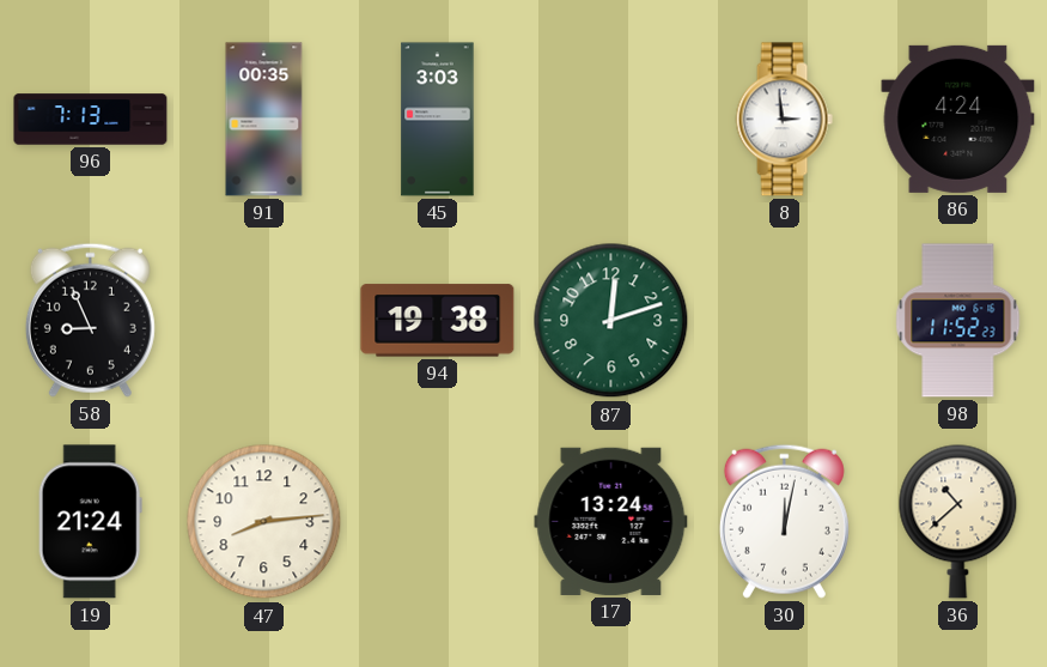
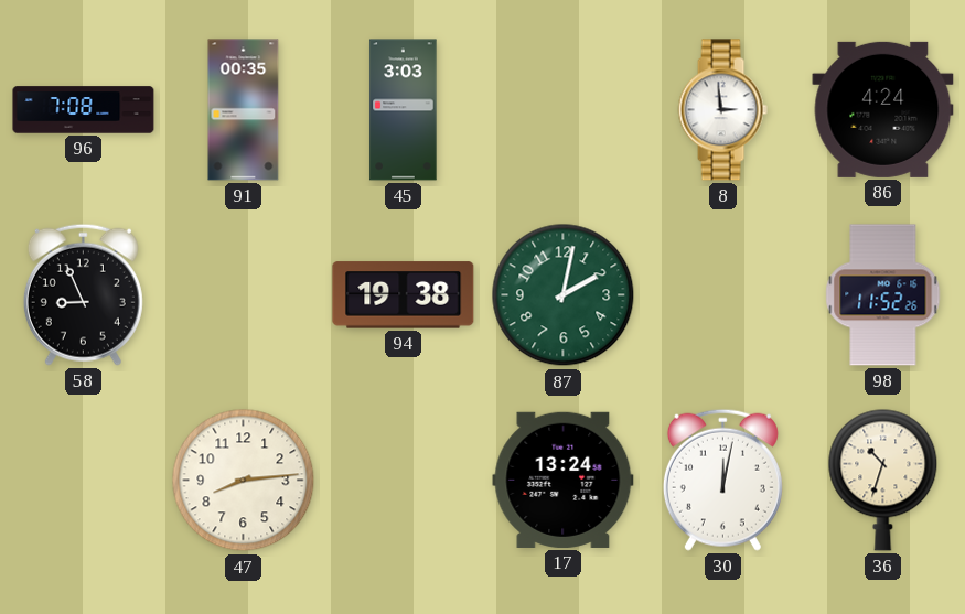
96: 7:13 -> 7:08 (84, 110)
87: 12:12 -> 2:02 (564, 295)
98: 11:52:23 -> 11:52:26 (883, 295)
19: 21:24 -> none (90, 522)
36: 10:38 -> 10:33 (883, 480)
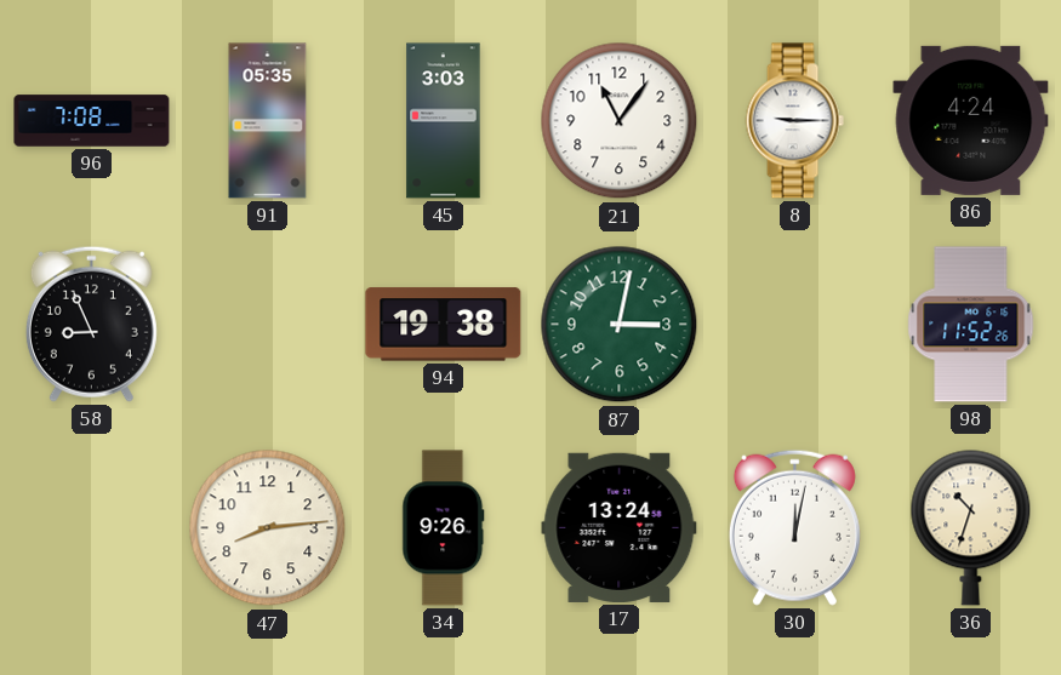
91: 00:35 -> 05:35 (268, 121)
21: none -> 11:06 (620, 121)
8: 2:59 -> 9:15 (794, 121)
87: 2:02 -> 3:02 (620, 325)
34: none -> 9:26 (444, 528)
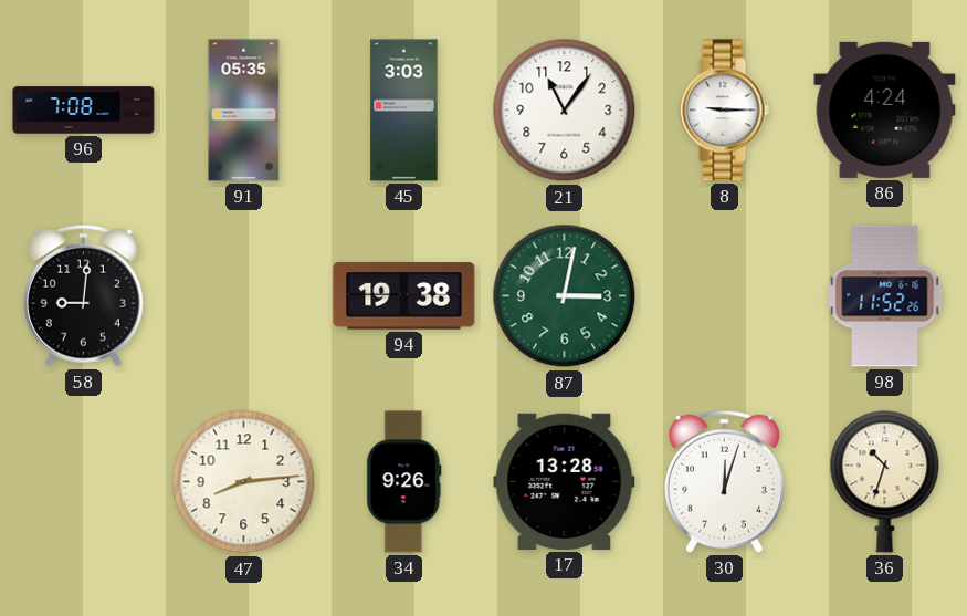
58: 8:56 -> 9:01 (83, 295)
17: 13:24 -> 13:28 (565, 481)
30: 12:02 -> 12:03 (724, 481)
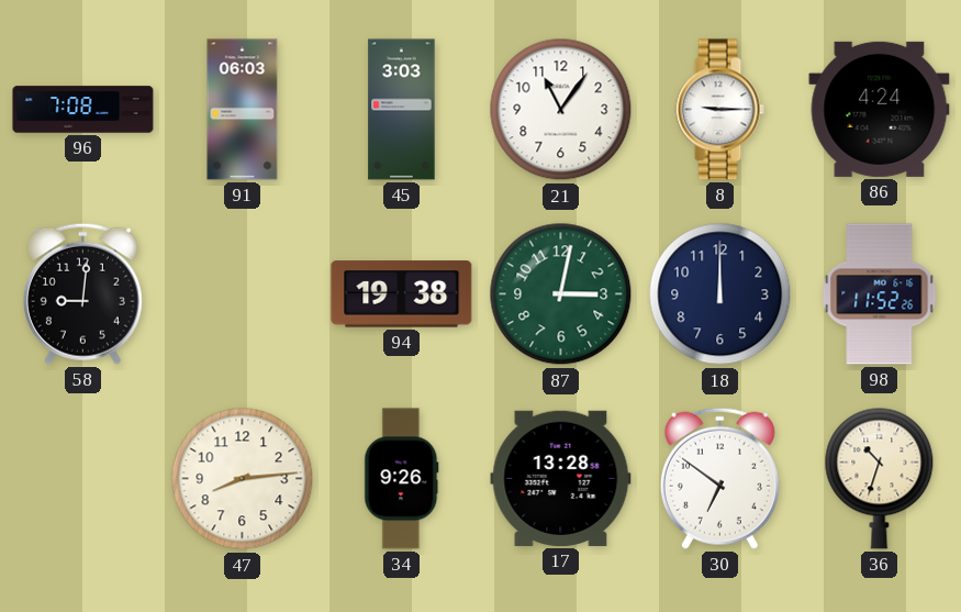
91: 05:35 -> 06:03 (243, 110)
18: none -> 12:00 (720, 294)
30: 12:03 -> 6:51 (719, 478)
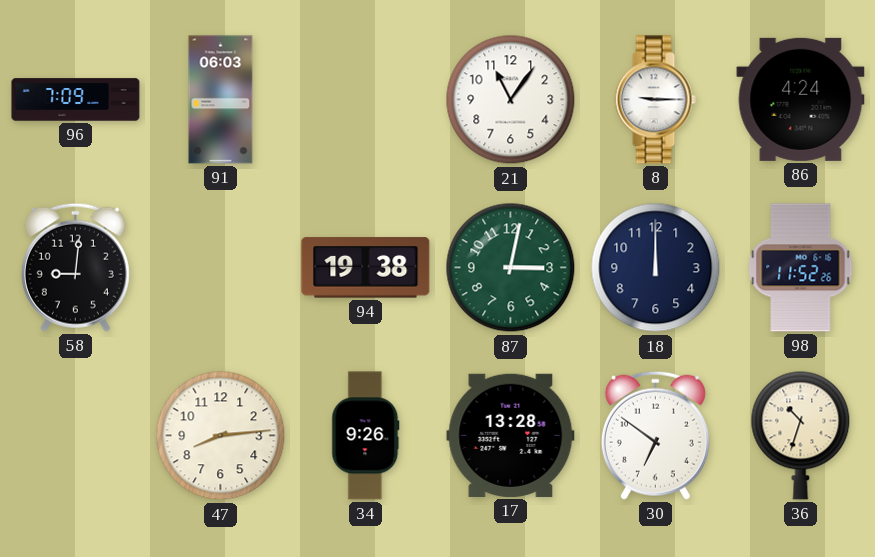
96: 7:08 -> 7:09 (76, 100)
45: 3:03 -> none (402, 110)
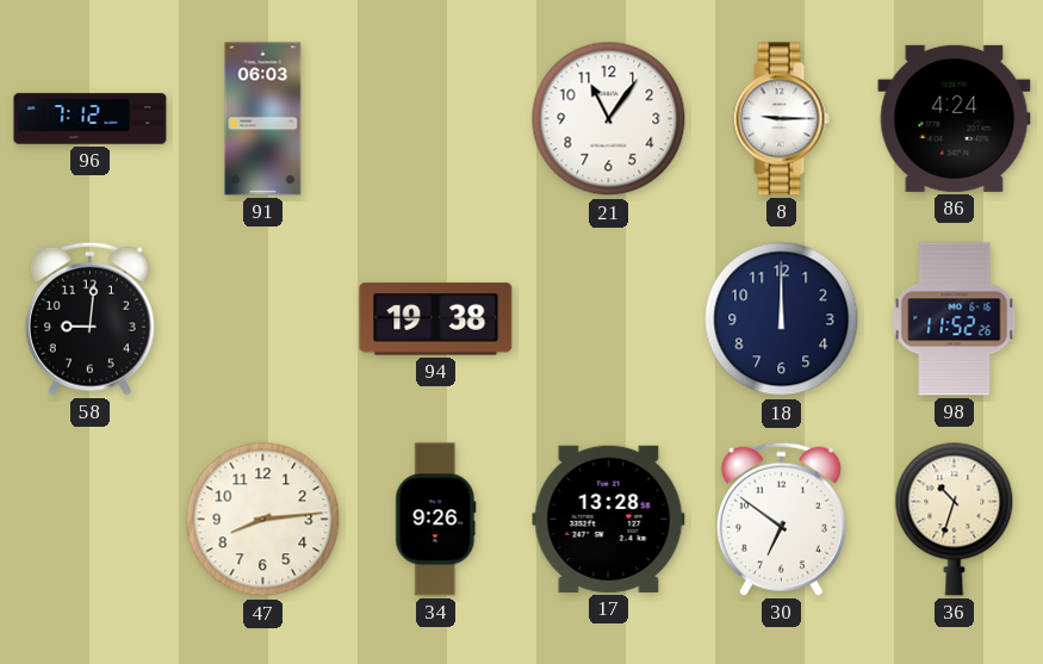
96: 7:09 -> 7:12 (91, 119)
87: 3:02 -> none (511, 268)
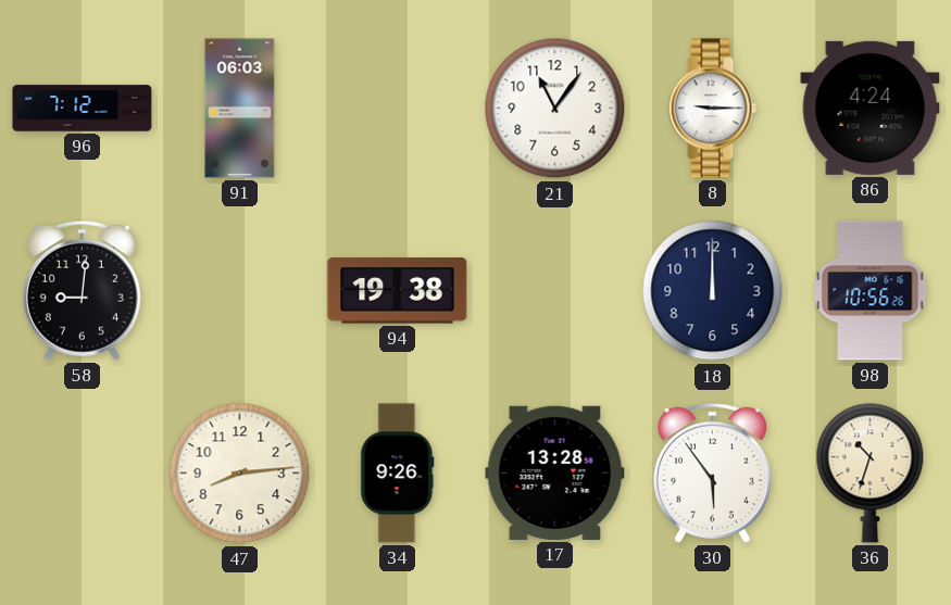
98: 11:52 -> 10:56 (871, 291)
30: 6:51 -> 5:54 (712, 472)
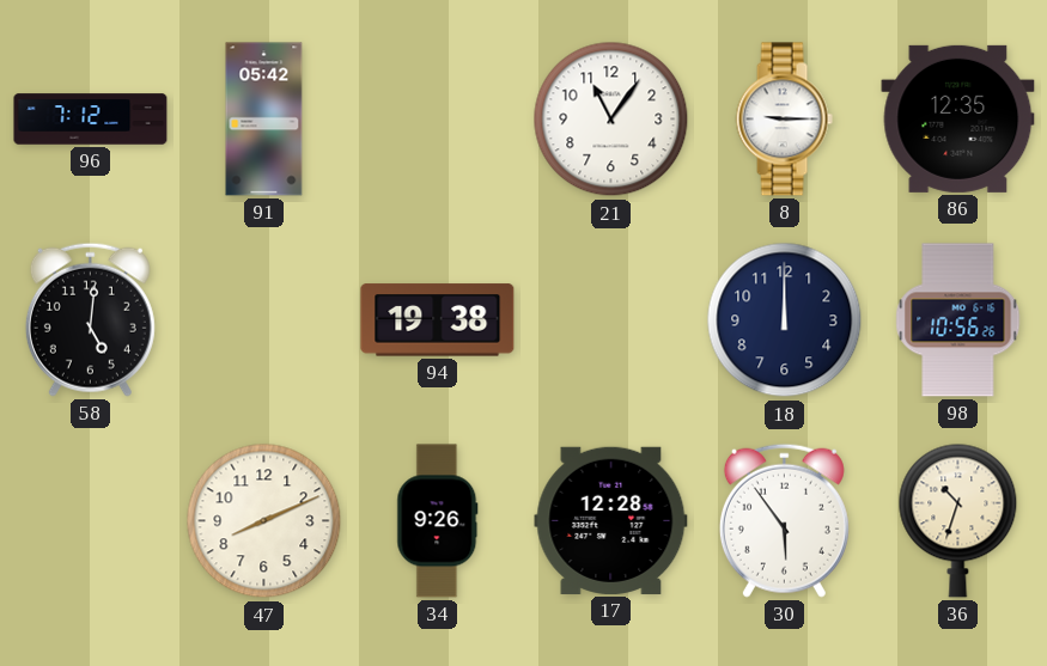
91: 06:03 -> 05:42 (264, 120)
86: 4:24 -> 12:35 (958, 118)
58: 9:01 -> 5:01 (90, 319)
47: 8:14 -> 8:11 (264, 521)
17: 13:28 -> 12:28 (611, 520)
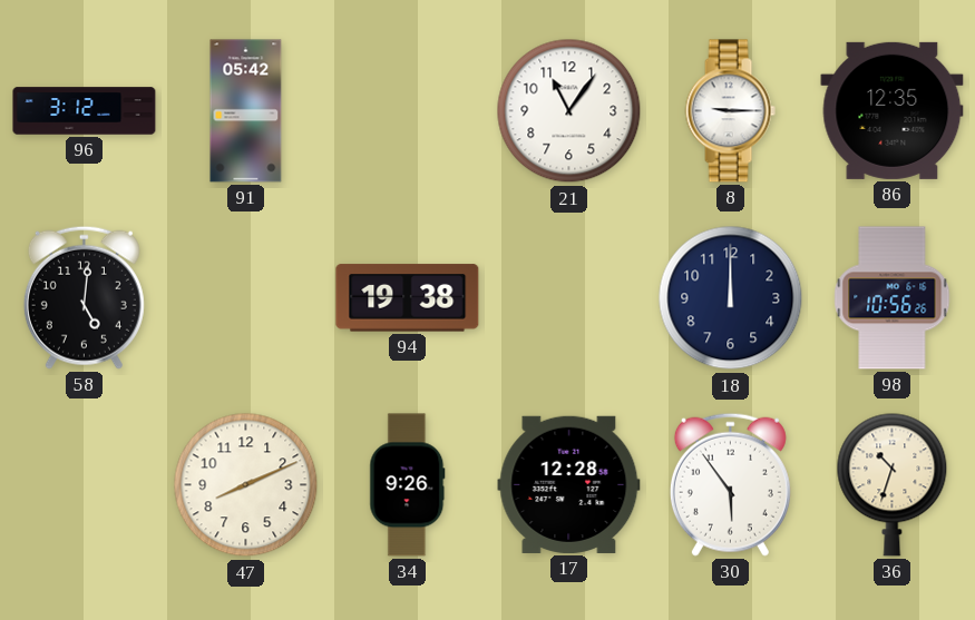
96: 7:12 -> 3:12 (85, 111)
